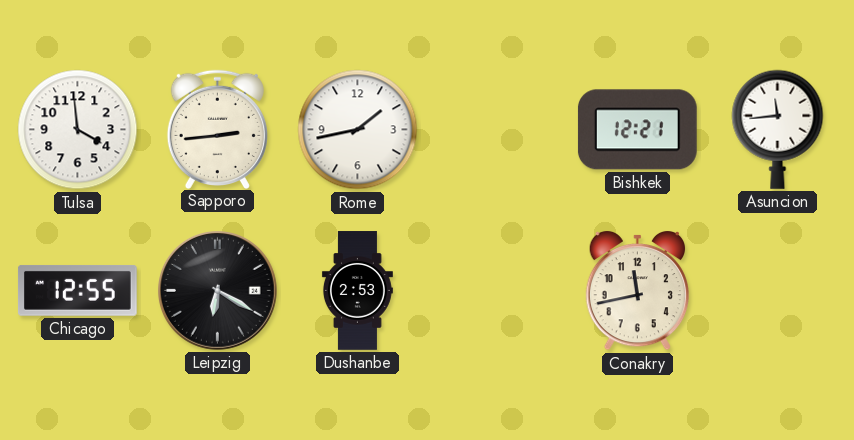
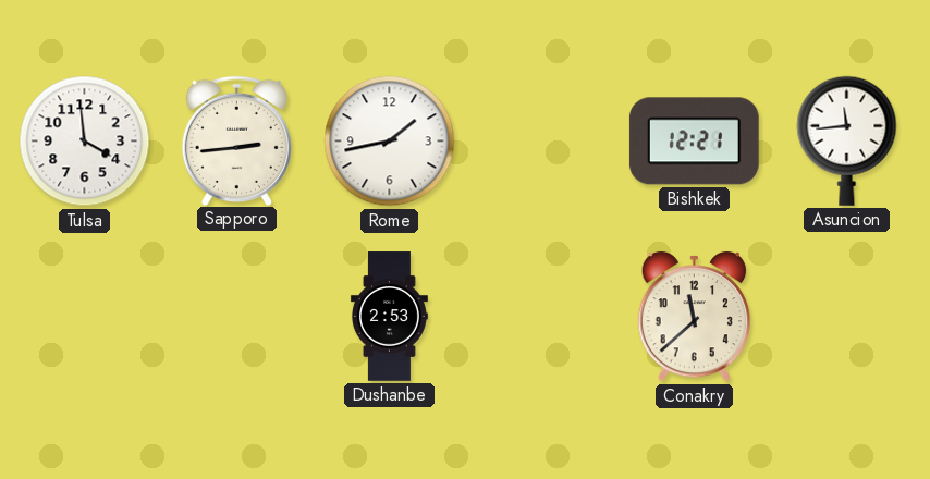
Chicago: 12:55 -> none (77, 290)
Leipzig: 6:20 -> none (217, 290)
Conakry: 11:43 -> 11:38 (695, 317)
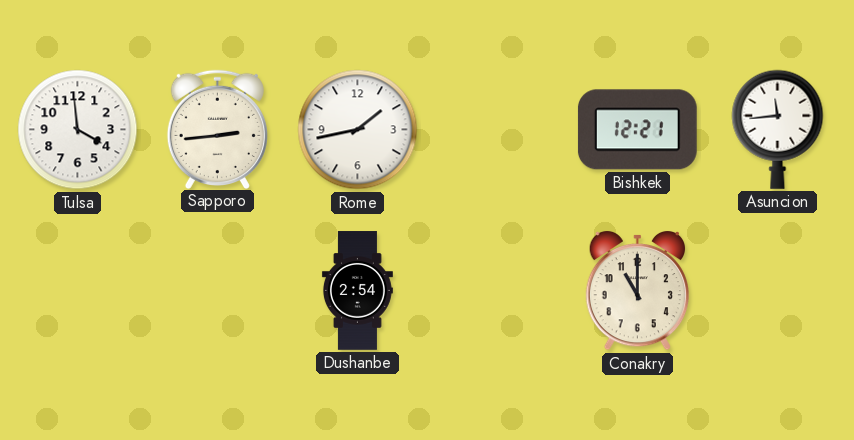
Dushanbe: 2:53 -> 2:54 (357, 291)
Conakry: 11:38 -> 11:00 (638, 291)
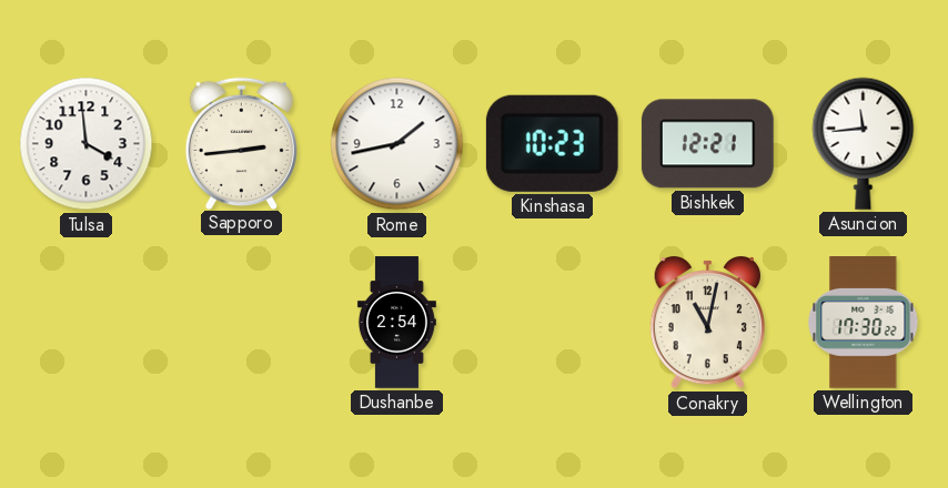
Kinshasa: none -> 10:23 (552, 143)
Conakry: 11:00 -> 11:02 (708, 323)
Wellington: none -> 17:30 (864, 323)
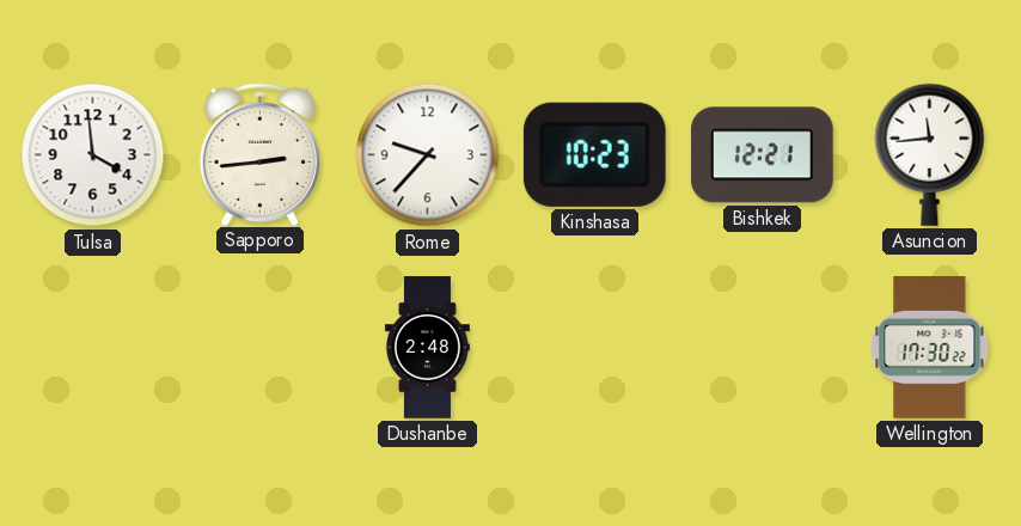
Rome: 1:43 -> 9:37 (428, 155)
Dushanbe: 2:54 -> 2:48 (427, 348)
Conakry: 11:02 -> none (708, 323)
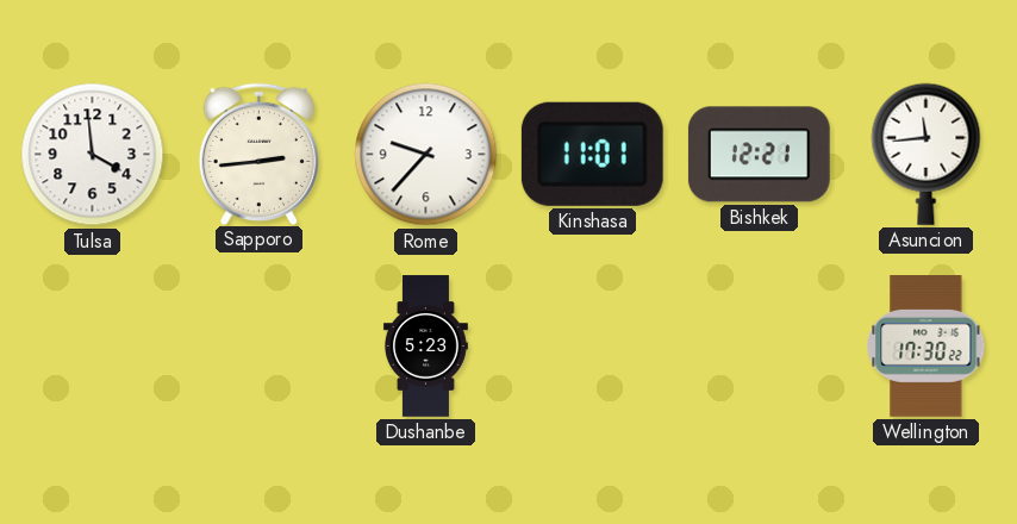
Kinshasa: 10:23 -> 11:01 (592, 154)
Dushanbe: 2:48 -> 5:23 (425, 347)
